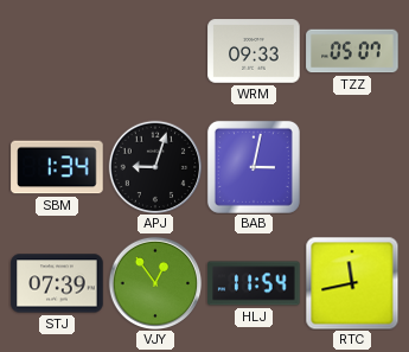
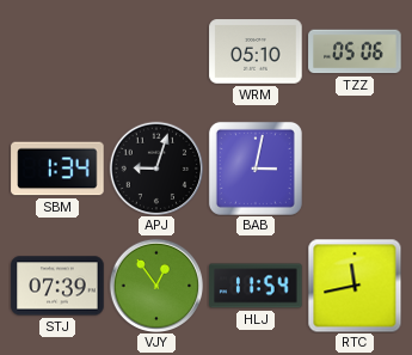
WRM: 09:33 -> 05:10 (256, 51)
TZZ: 05:07 -> 05:06 (355, 51)
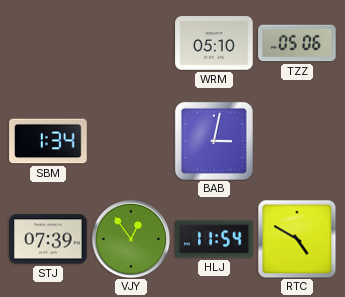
APJ: 9:03 -> none (156, 169)
RTC: 11:43 -> 4:50 (297, 239)
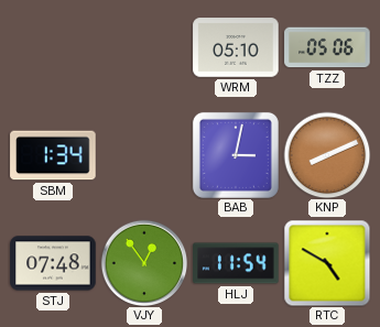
KNP: none -> 8:11 (327, 155)
STJ: 07:39 -> 07:48 (53, 263)
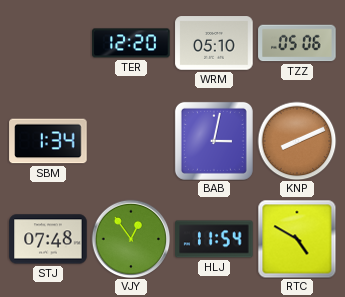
TER: none -> 12:20 (131, 43)
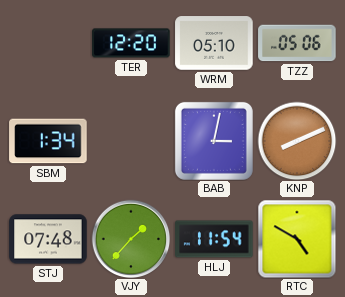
VJY: 12:54 -> 1:37 (131, 239)
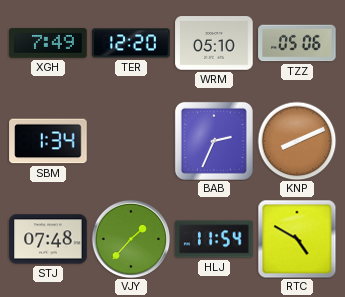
XGH: none -> 7:49 (48, 43)
BAB: 3:02 -> 2:34 (214, 141)
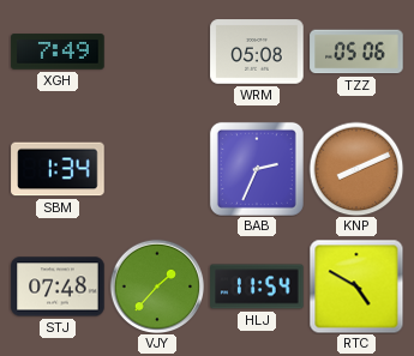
TER: 12:20 -> none (131, 43)
WRM: 05:10 -> 05:08 (257, 52)
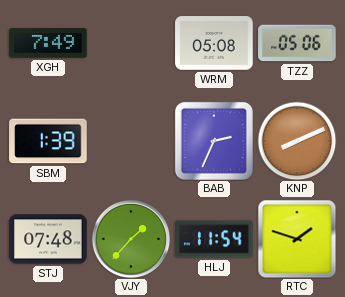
SBM: 1:34 -> 1:39 (48, 141)
RTC: 4:50 -> 1:48 (297, 239)
